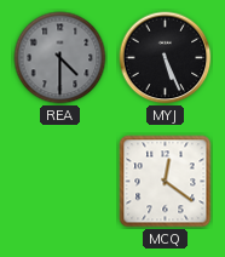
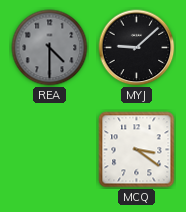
MYJ: 5:26 -> 9:08 (137, 48)
MCQ: 12:21 -> 3:21 (137, 150)
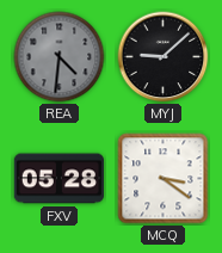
REA: 4:30 -> 4:31 (60, 57)
FXV: none -> 05:28 (58, 179)
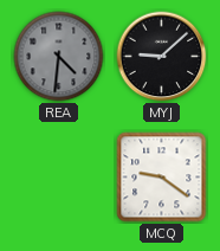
FXV: 05:28 -> none (58, 179)
MCQ: 3:21 -> 9:21 (162, 178)
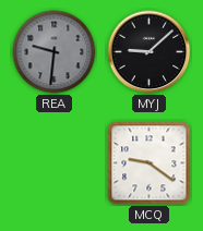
REA: 4:31 -> 9:31 (55, 52)
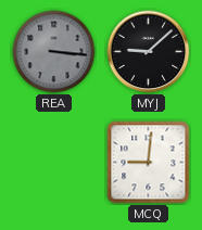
REA: 9:31 -> 3:16 (54, 52)
MCQ: 9:21 -> 9:01 (149, 163)
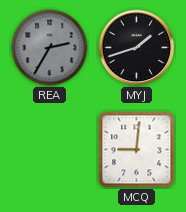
REA: 3:16 -> 2:35 (50, 48)
MYJ: 9:08 -> 1:42 (137, 48)
